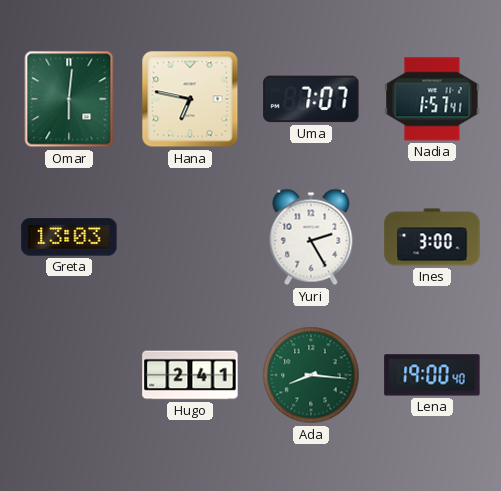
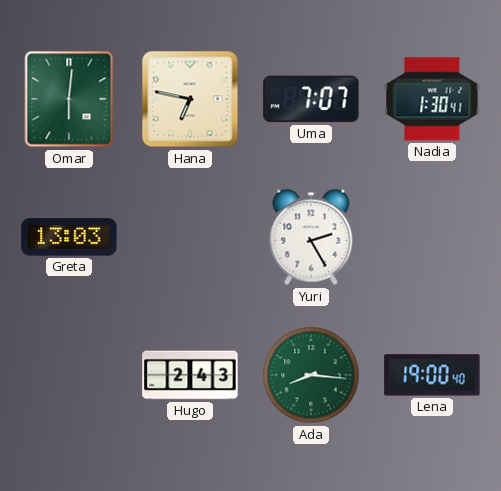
Nadia: 1:57 -> 1:30 (432, 99)
Ines: 3:00 -> none (432, 237)
Hugo: 2:41 -> 2:43 (190, 375)
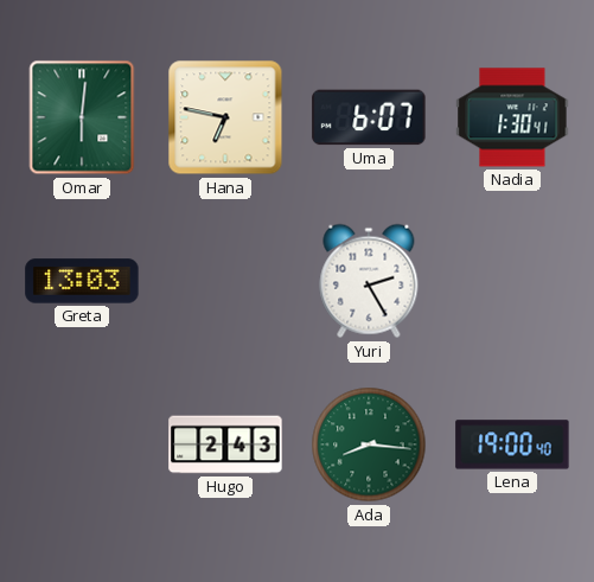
Uma: 7:07 -> 6:07 (369, 117)
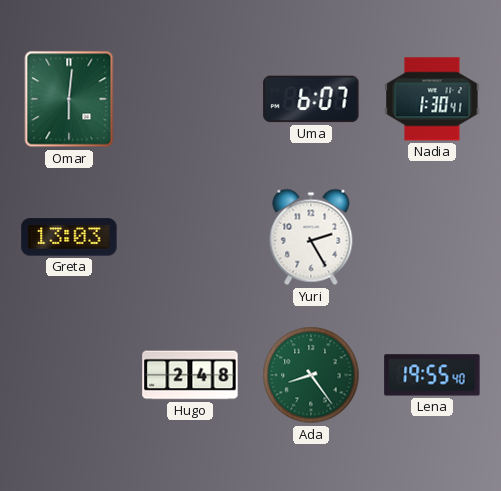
Hana: 6:47 -> none (225, 117)
Hugo: 2:43 -> 2:48 (190, 375)
Ada: 8:16 -> 8:24 (311, 375)
Lena: 19:00 -> 19:55 (432, 375)
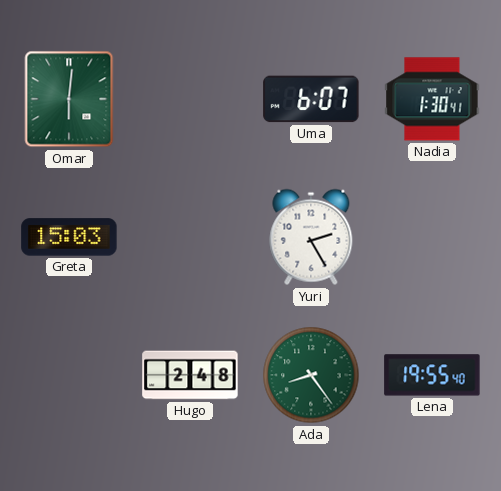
Greta: 13:03 -> 15:03 (69, 237)
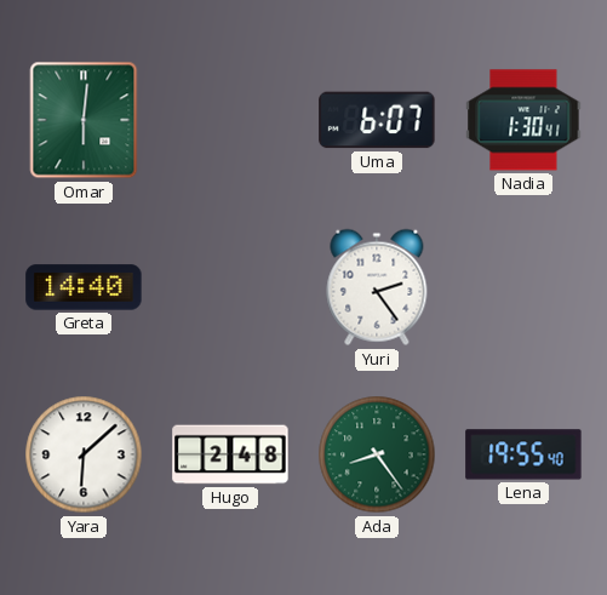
Greta: 15:03 -> 14:40 (84, 287)
Yuri: 2:25 -> 2:24 (377, 287)
Yara: none -> 6:08 (84, 454)
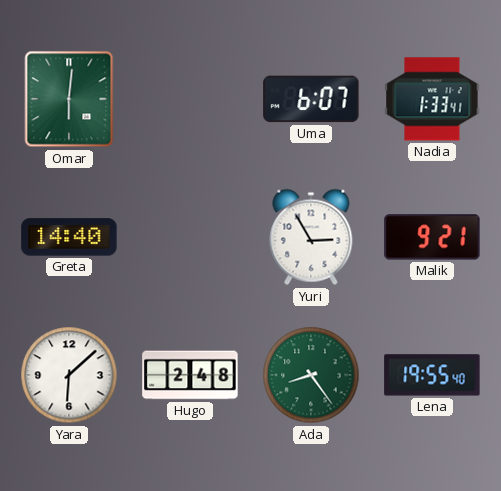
Nadia: 1:30 -> 1:33 (432, 99)
Yuri: 2:24 -> 2:55 (311, 237)
Malik: none -> 9:21 (432, 237)
